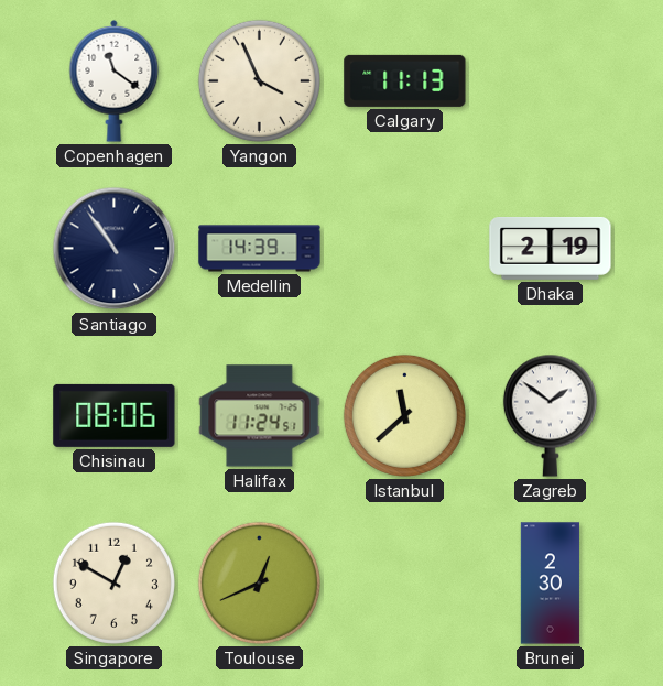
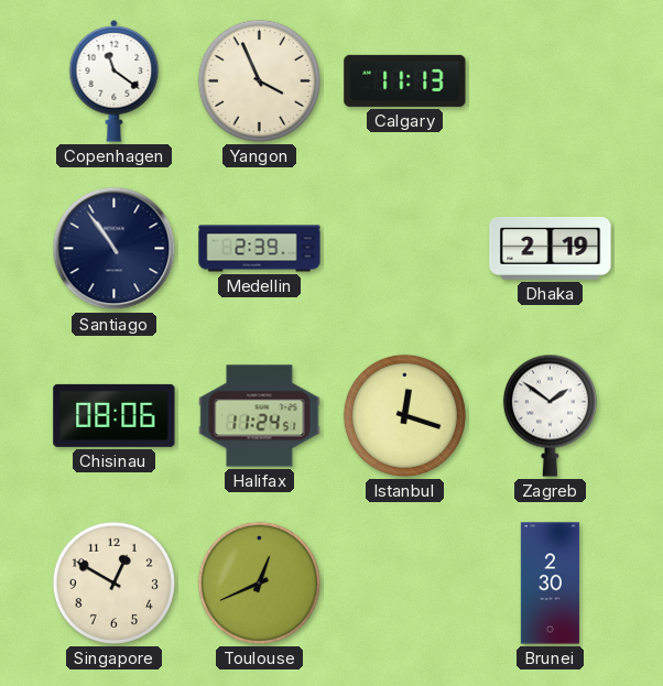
Medellin: 14:39 -> 2:39 (260, 249)
Istanbul: 11:38 -> 12:18 (404, 415)
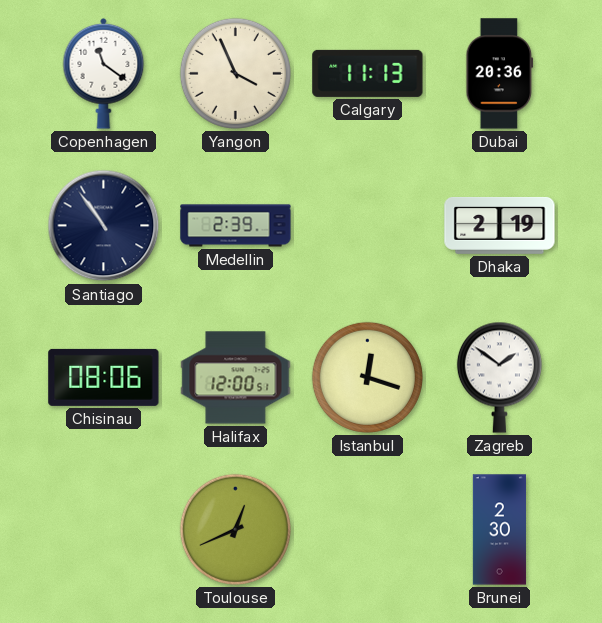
Dubai: none -> 20:36 (500, 74)
Halifax: 11:24 -> 12:00 (236, 378)
Singapore: 12:50 -> none (113, 582)
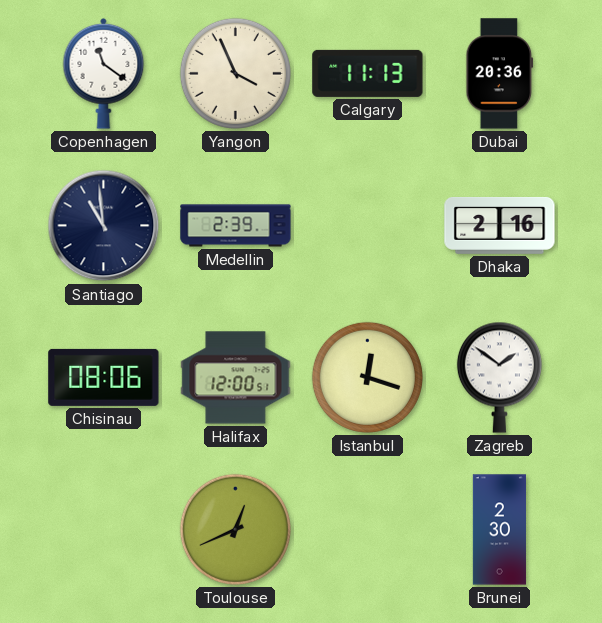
Santiago: 10:54 -> 10:59 (104, 226)
Dhaka: 2:19 -> 2:16 (500, 225)
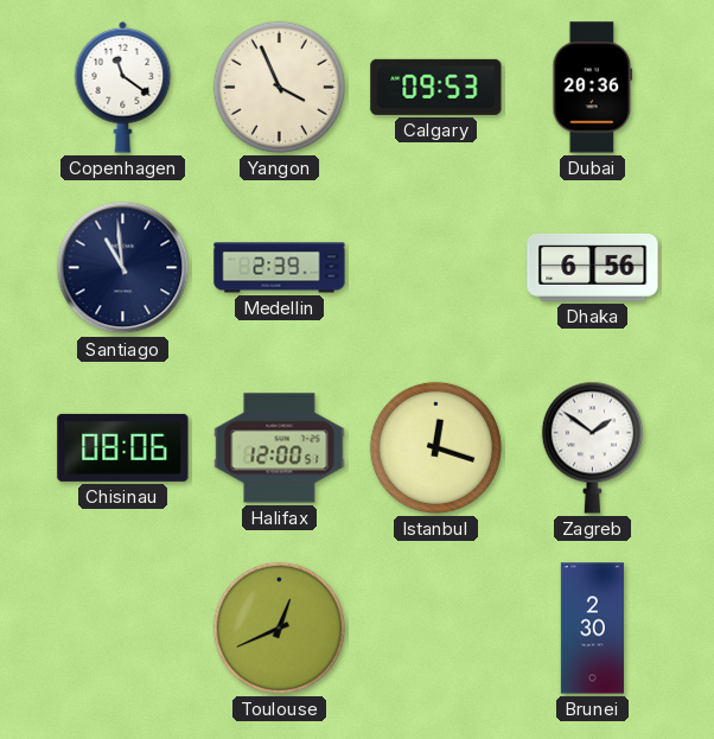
Calgary: 11:13 -> 09:53 (436, 87)
Dhaka: 2:16 -> 6:56 (593, 267)
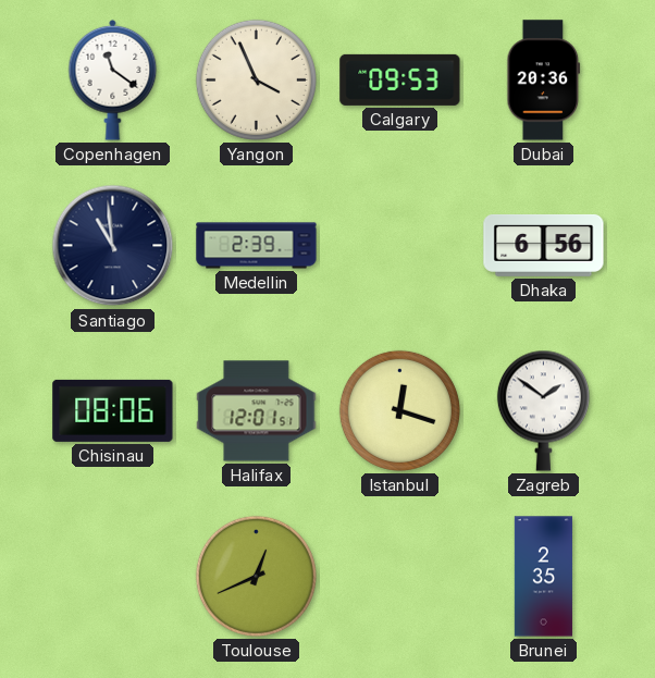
Halifax: 12:00 -> 12:01 (257, 411)
Brunei: 2:30 -> 2:35 (543, 577)
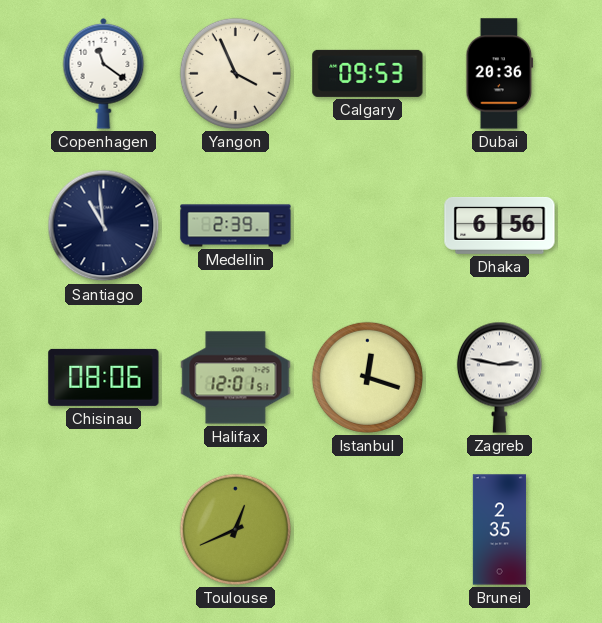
Zagreb: 1:51 -> 2:47 (499, 377)
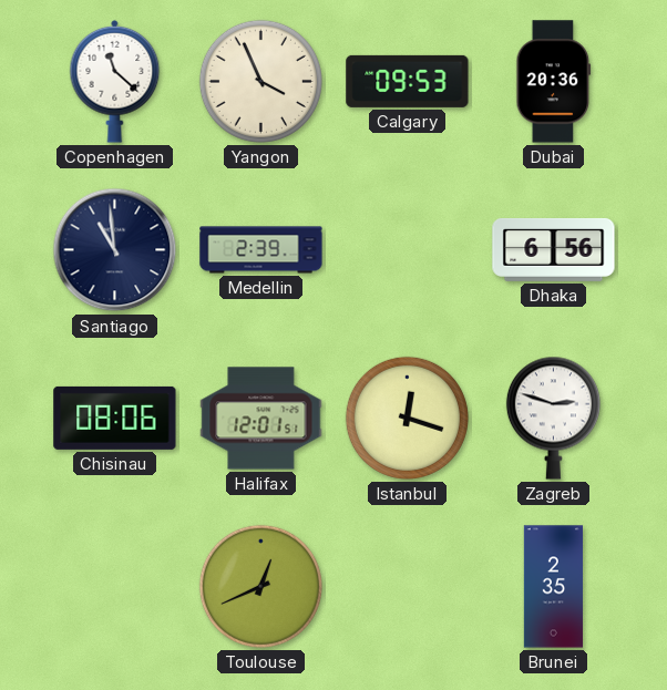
Copenhagen: 11:21 -> 11:22 (115, 81)
Zagreb: 2:47 -> 2:48 (553, 418)
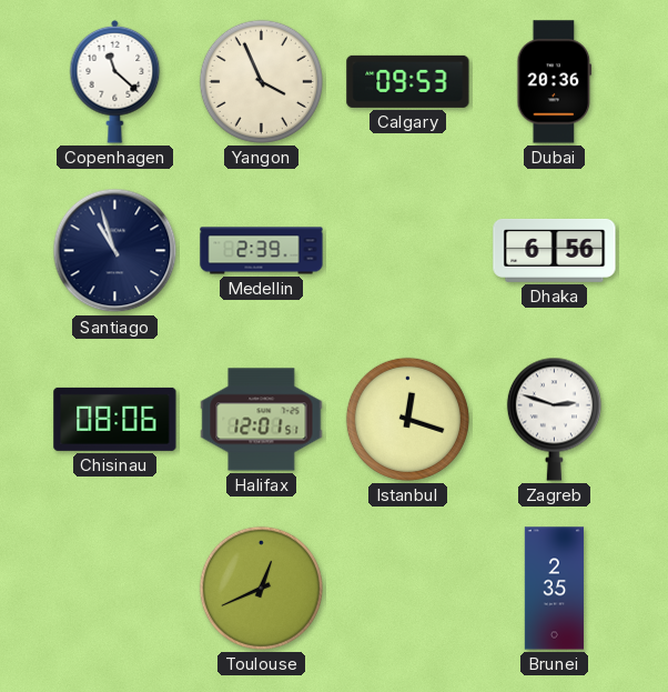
Santiago: 10:59 -> 10:57 (115, 251)
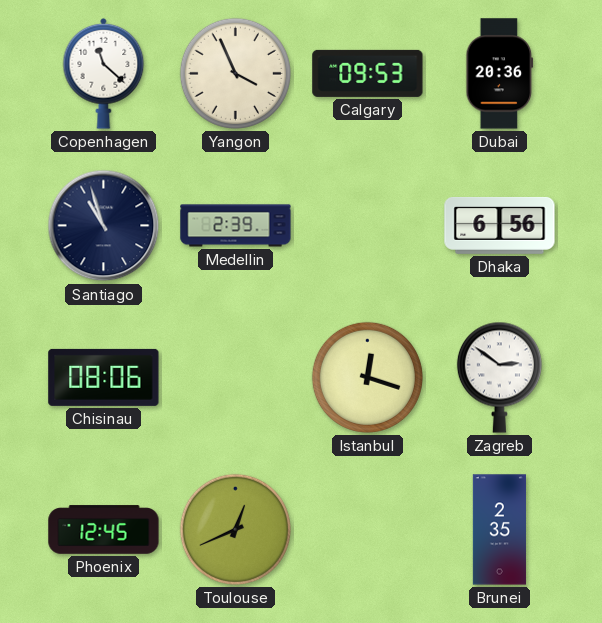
Halifax: 12:01 -> none (262, 420)
Zagreb: 2:48 -> 2:51 (499, 377)
Phoenix: none -> 12:45 (104, 530)
